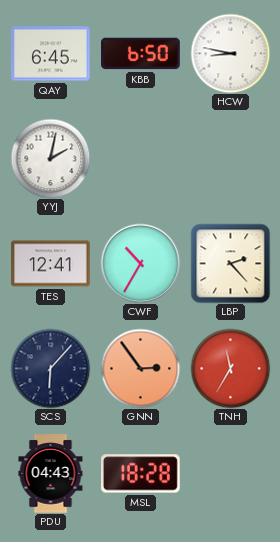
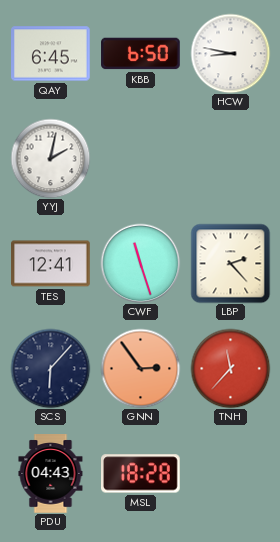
CWF: 10:35 -> 11:27 (140, 263)
TNH: 11:35 -> 11:37 (230, 368)
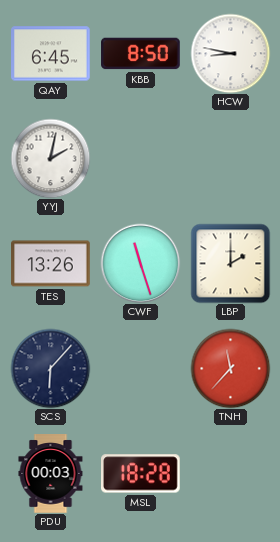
KBB: 6:50 -> 8:50 (141, 54)
TES: 12:41 -> 13:26 (51, 264)
LBP: 2:23 -> 2:00 (230, 263)
GNN: 2:54 -> none (140, 368)
PDU: 04:43 -> 00:03 (51, 474)
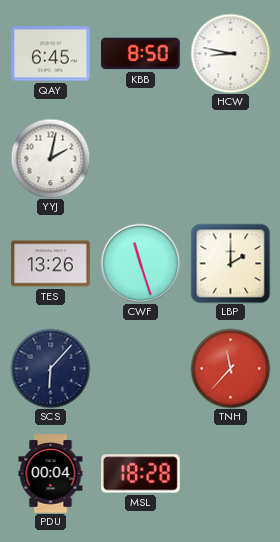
PDU: 00:03 -> 00:04 (51, 474)
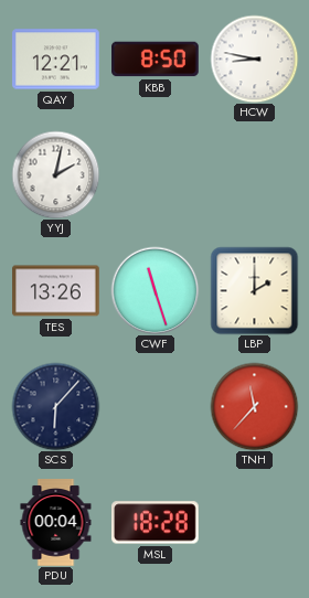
QAY: 6:45 -> 12:21 (56, 60)
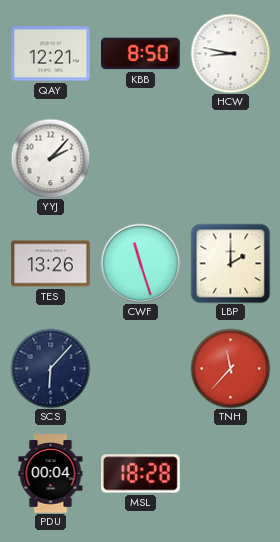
YYJ: 2:02 -> 2:07 (50, 158)
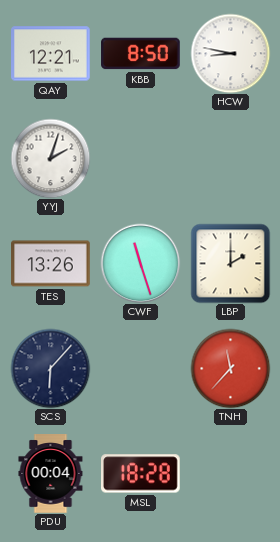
YYJ: 2:07 -> 2:03 (50, 158)
